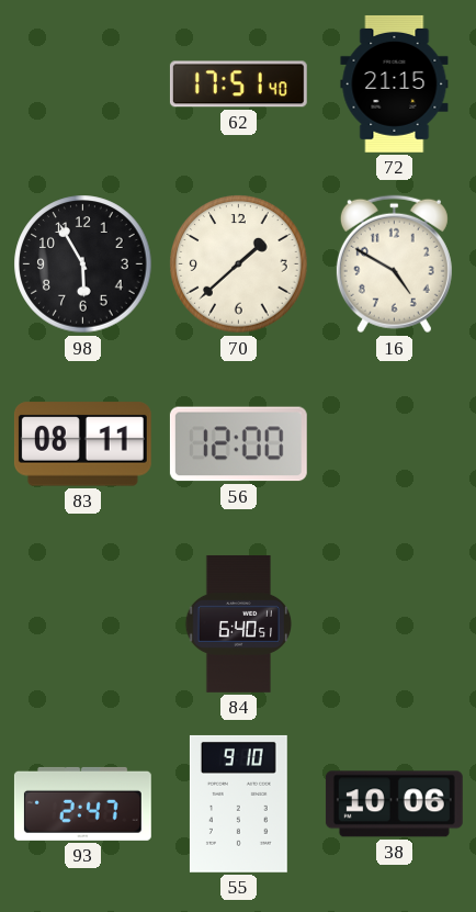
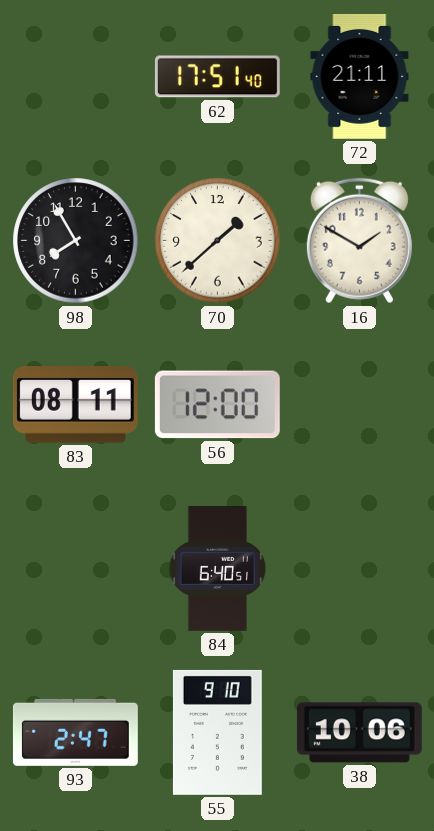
72: 21:15 -> 21:11 (360, 76)
98: 5:55 -> 7:55 (76, 241)
16: 4:50 -> 1:50 (359, 241)
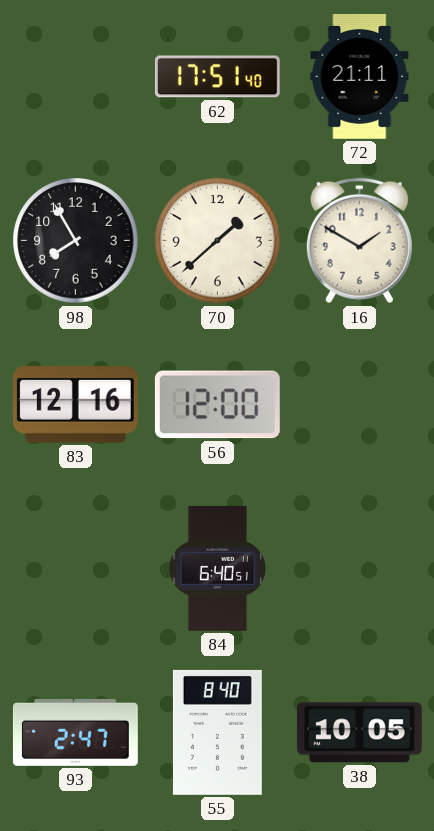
83: 08:11 -> 12:16 (75, 405)
55: 9:10 -> 8:40 (217, 732)
38: 10:06 -> 10:05 (359, 733)
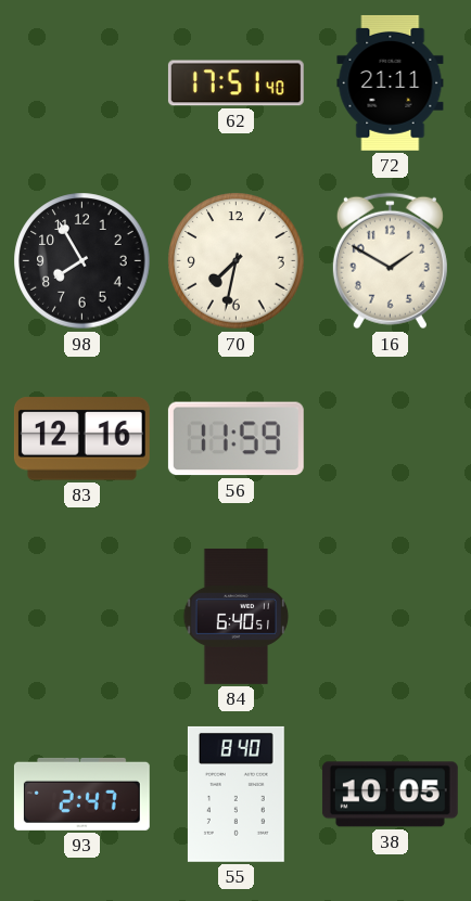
70: 1:38 -> 7:32 (237, 261)
56: 12:00 -> 11:59 (235, 439)
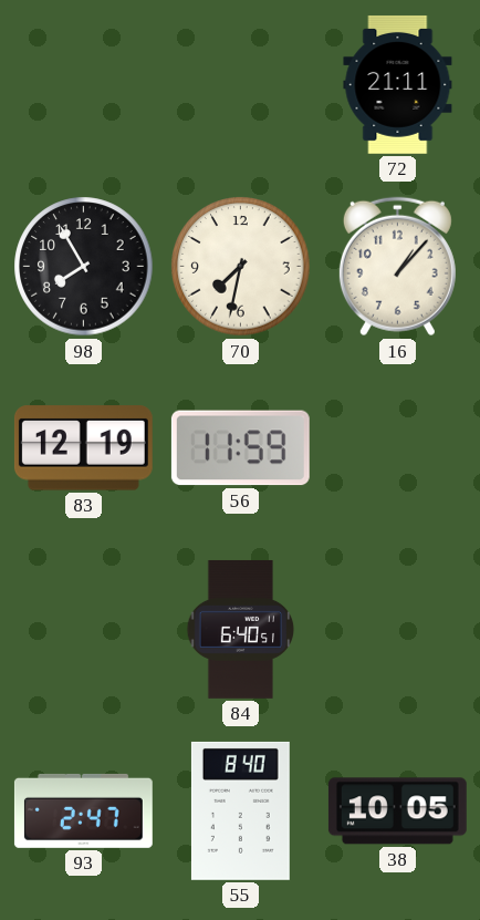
62: 17:51 -> none (235, 83)
16: 1:50 -> 1:07 (397, 267)
83: 12:16 -> 12:19 (83, 448)
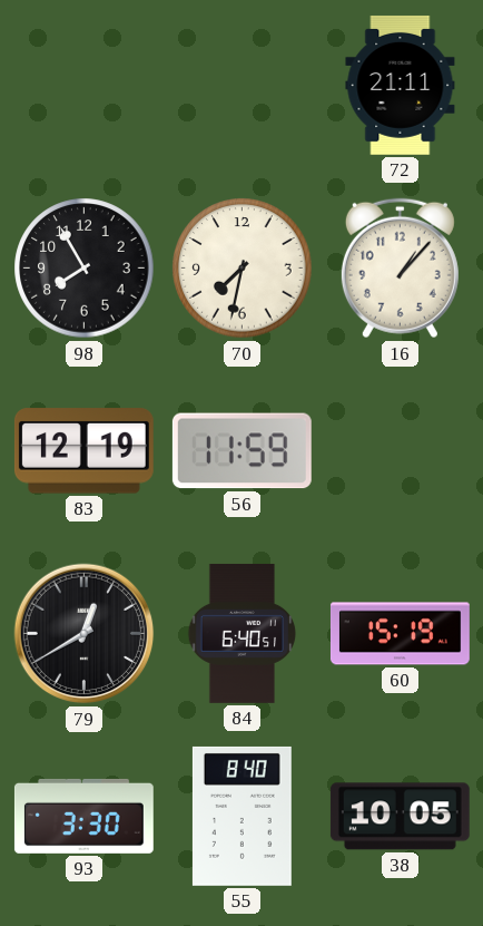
79: none -> 12:40 (85, 634)
60: none -> 15:19 (400, 634)
93: 2:47 -> 3:30 (83, 816)
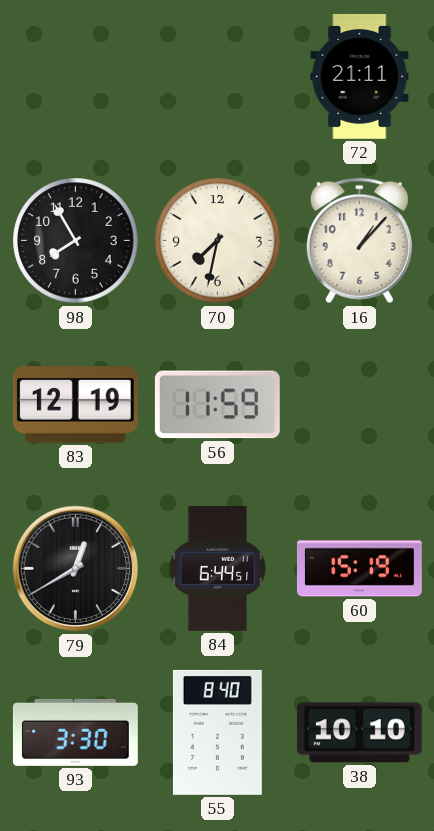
84: 6:40 -> 6:44 (218, 569)
38: 10:05 -> 10:10 (359, 733)
